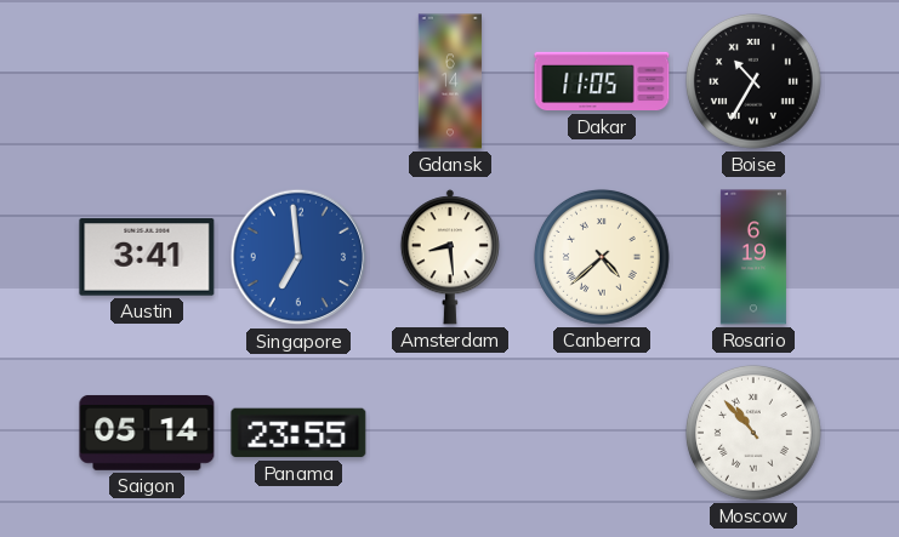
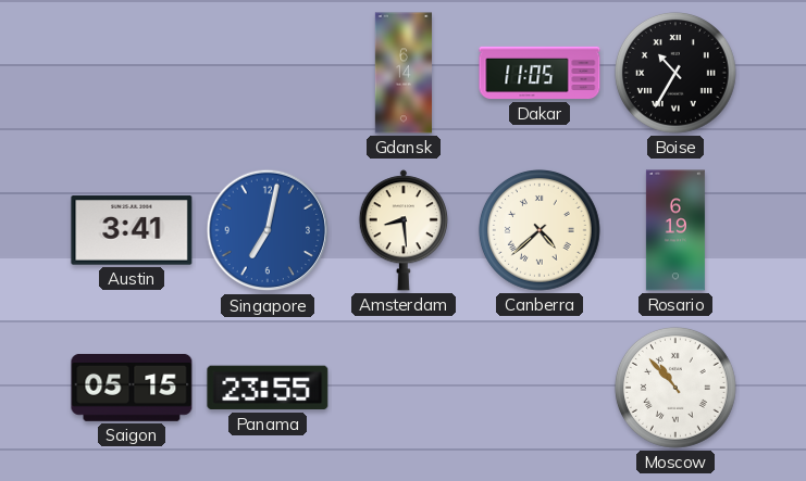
Singapore: 6:59 -> 7:02 (268, 230)
Saigon: 05:14 -> 05:15 (132, 388)
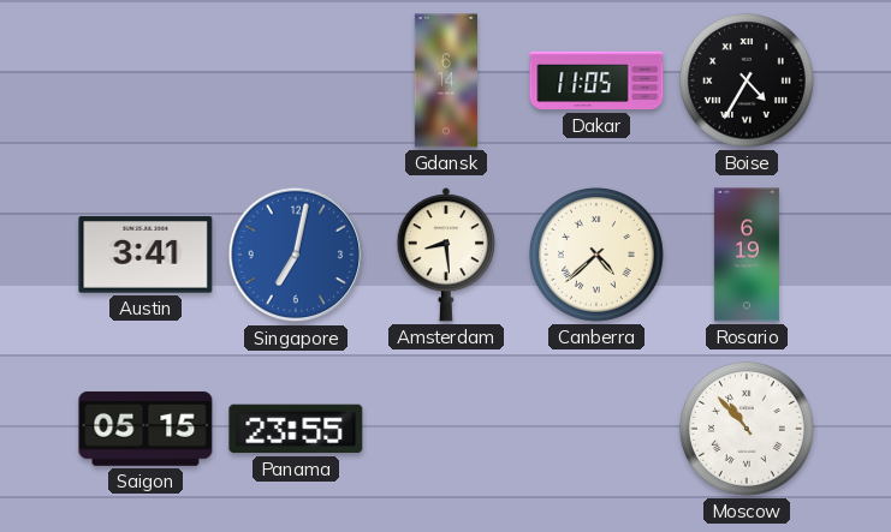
Boise: 10:35 -> 4:35 (747, 80)
